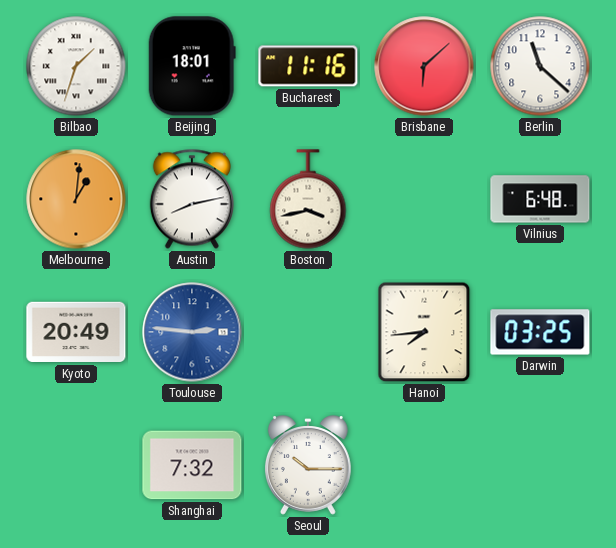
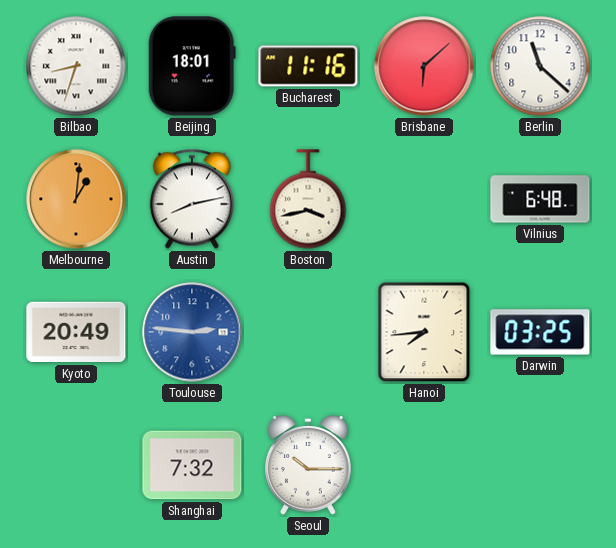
Bilbao: 1:33 -> 8:33 (76, 66)
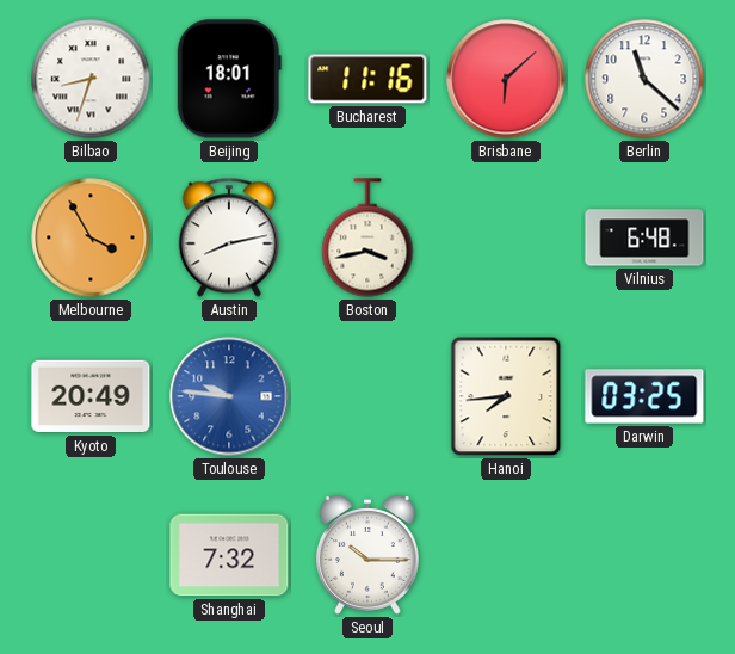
Melbourne: 1:01 -> 3:55 (91, 237)
Toulouse: 2:46 -> 9:46 (229, 396)
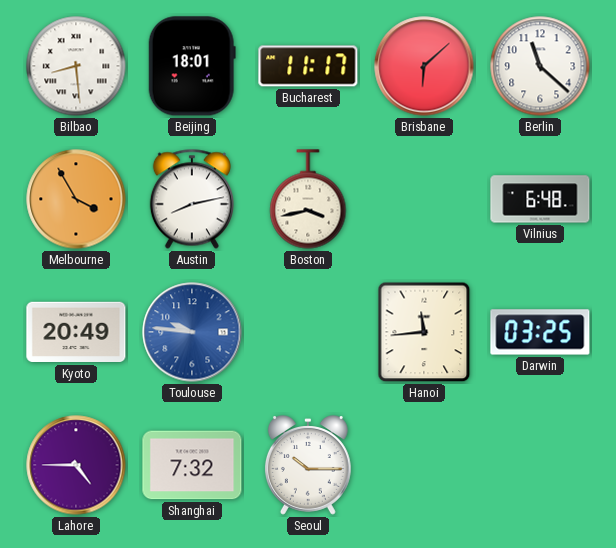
Bilbao: 8:33 -> 8:29 (76, 66)
Bucharest: 11:16 -> 11:17 (308, 66)
Hanoi: 7:44 -> 11:44 (424, 332)
Lahore: none -> 4:45 (76, 465)
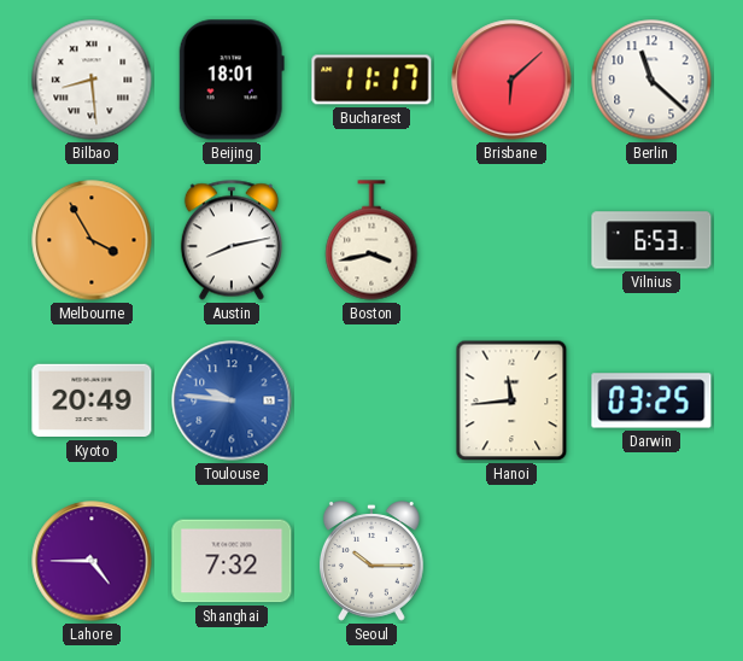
Vilnius: 6:48 -> 6:53 (651, 240)
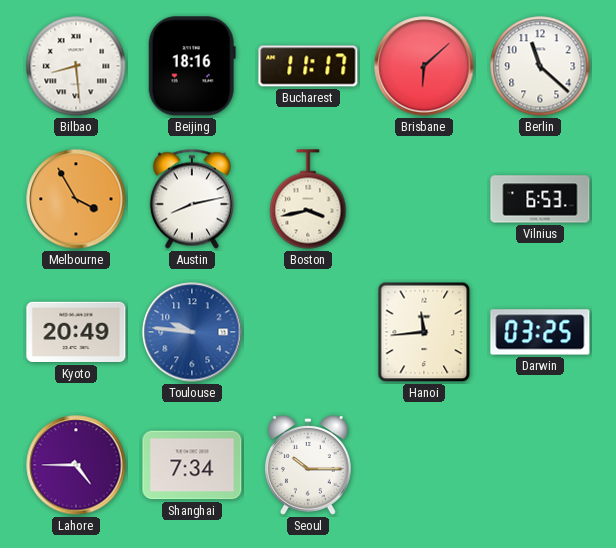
Beijing: 18:01 -> 18:16 (192, 66)
Shanghai: 7:32 -> 7:34 (192, 465)
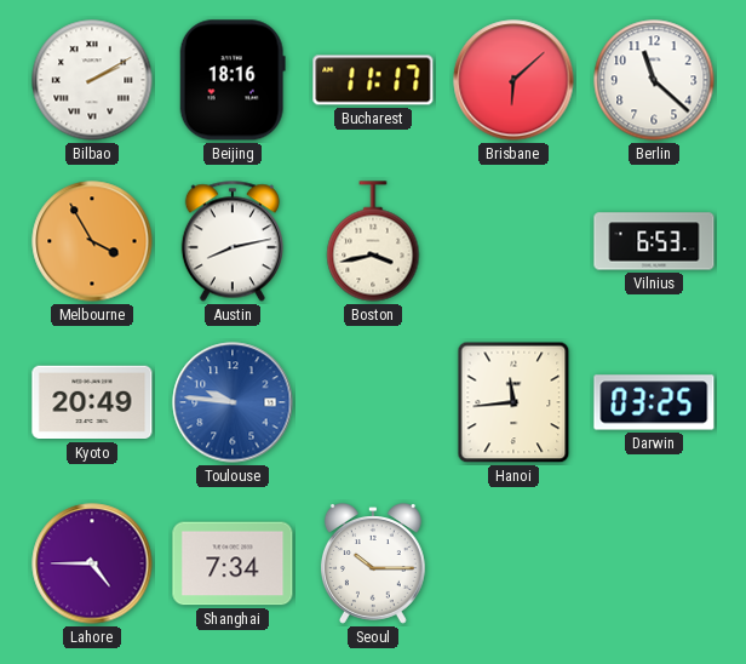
Bilbao: 8:29 -> 2:10 (92, 80)
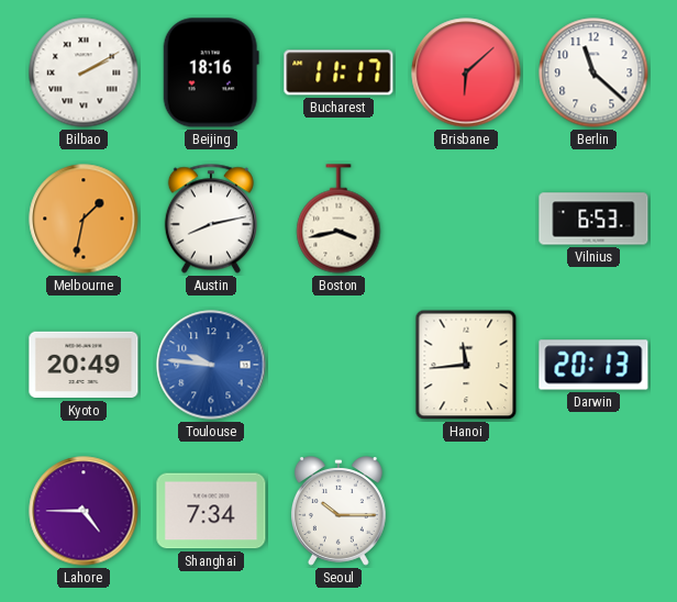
Melbourne: 3:55 -> 1:32 (84, 219)
Darwin: 03:25 -> 20:13 (593, 365)
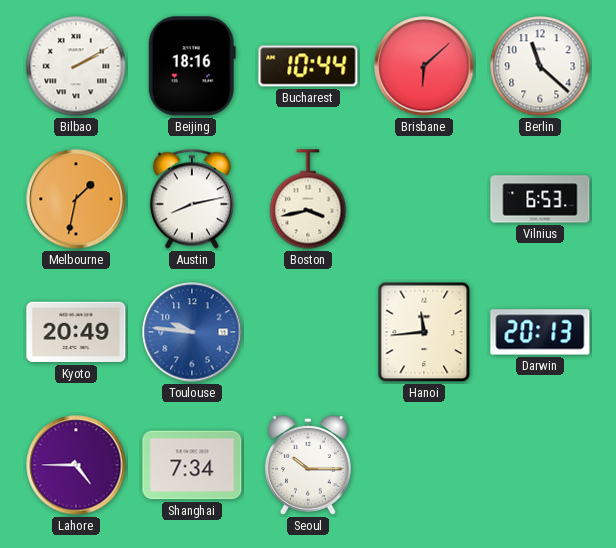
Bucharest: 11:17 -> 10:44 (308, 66)
